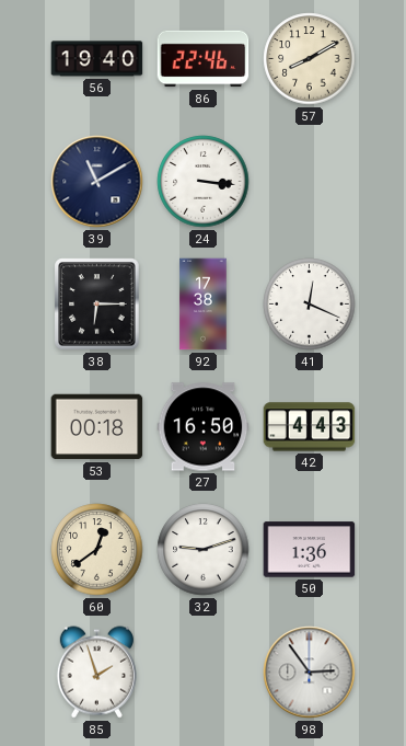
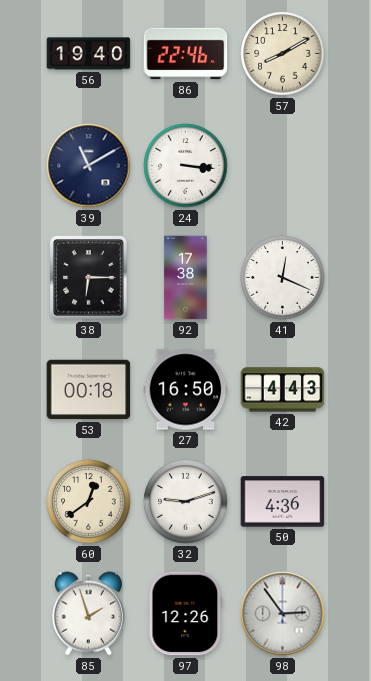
50: 1:36 -> 4:36 (283, 502)
97: none -> 12:26 (186, 614)
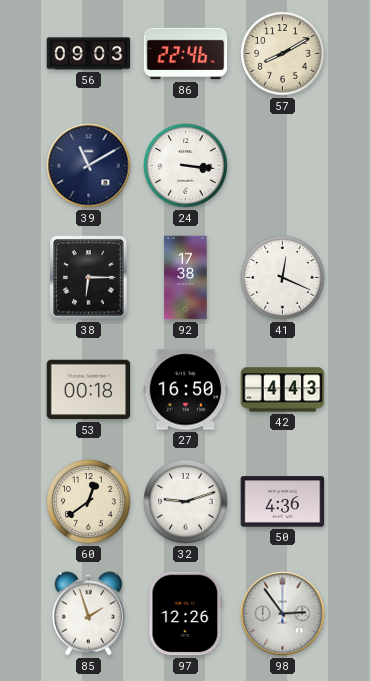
56: 19:40 -> 09:03 (89, 54)
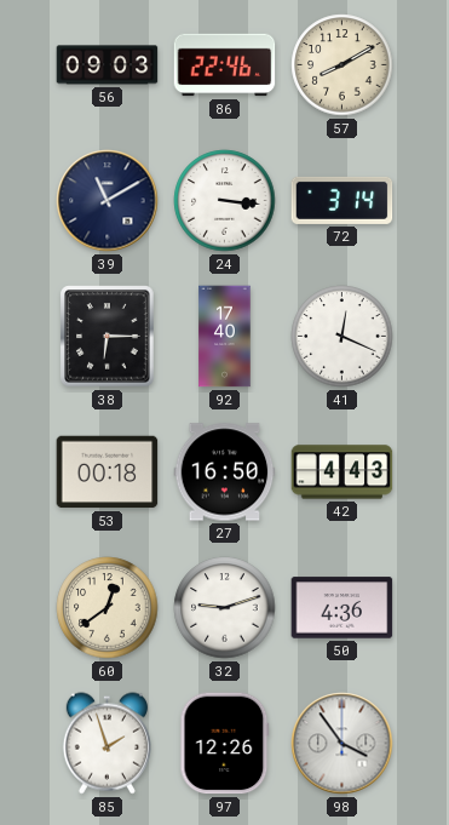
72: none -> 3:14 (342, 200)
92: 17:38 -> 17:40 (225, 337)
98: 2:54 -> 3:54 (342, 744)
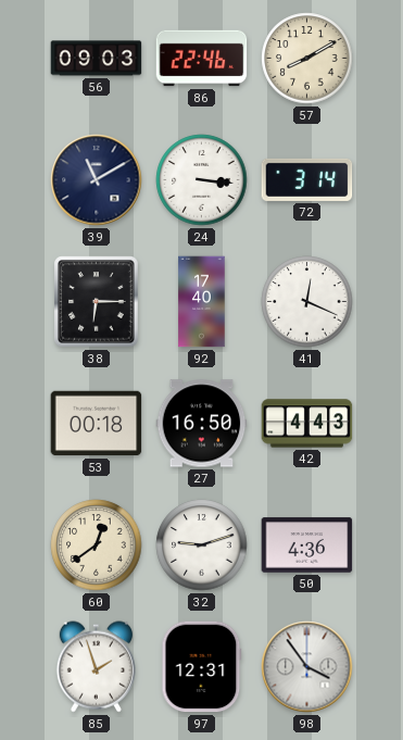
97: 12:26 -> 12:31 (202, 667)
